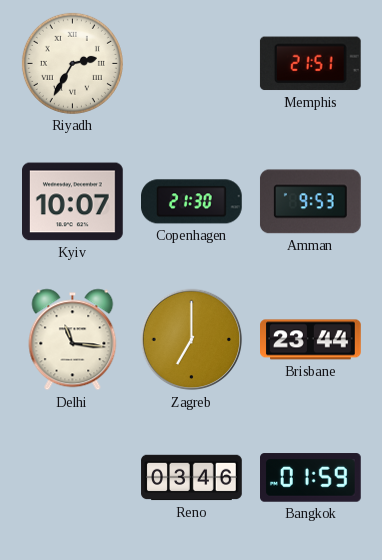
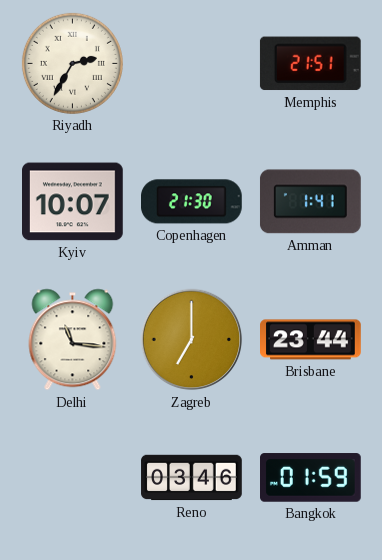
Amman: 9:53 -> 1:41 (310, 202)
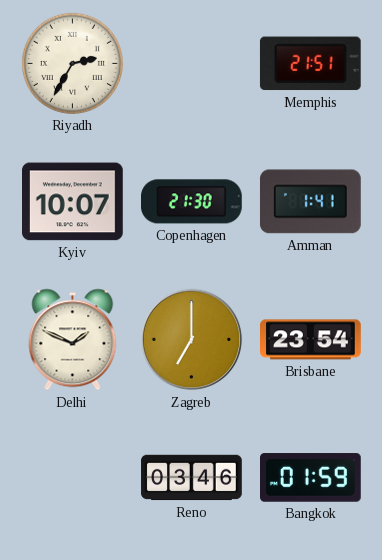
Delhi: 11:16 -> 1:49 (73, 340)
Brisbane: 23:44 -> 23:54 (311, 340)
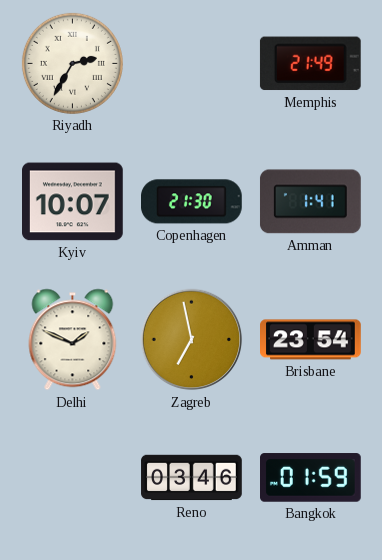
Memphis: 21:51 -> 21:49 (310, 64)
Zagreb: 7:00 -> 6:58 (192, 340)
